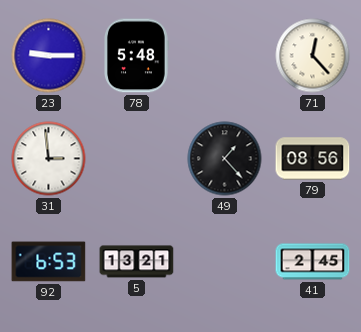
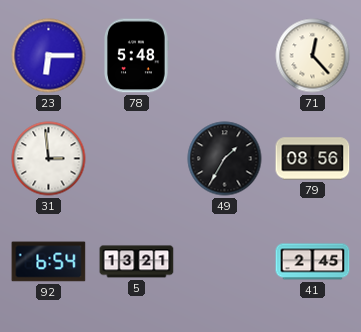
23: 9:15 -> 6:15 (49, 56)
49: 1:23 -> 1:35 (225, 159)
92: 6:53 -> 6:54 (49, 262)
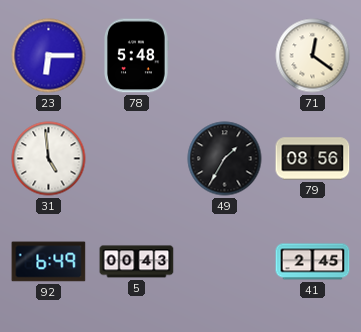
71: 12:23 -> 12:21 (313, 56)
31: 2:59 -> 4:59 (49, 159)
92: 6:54 -> 6:49 (49, 262)
5: 13:21 -> 00:43 (137, 262)
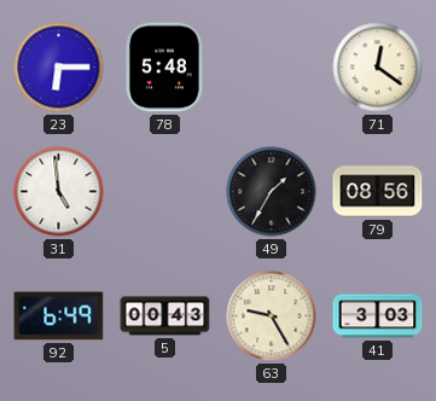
63: none -> 9:25 (272, 316)
41: 2:45 -> 3:03 (378, 316)
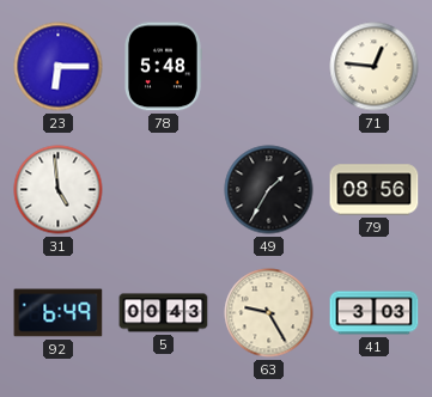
71: 12:21 -> 12:46 (375, 67)
